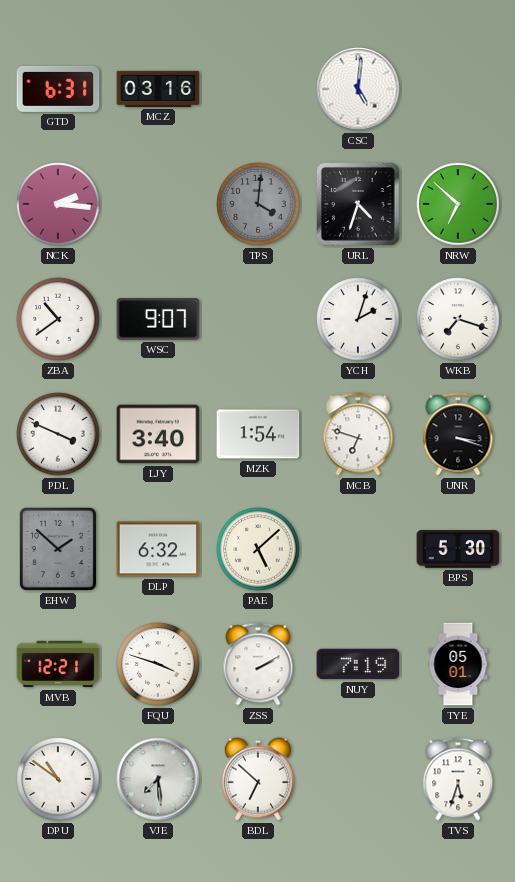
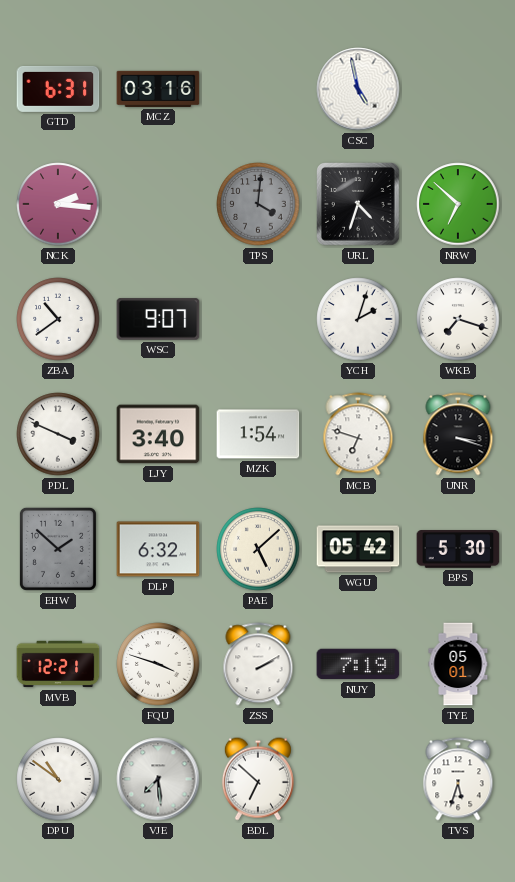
CSC: 5:01 -> 4:58 (358, 89)
WGU: none -> 05:42 (358, 549)
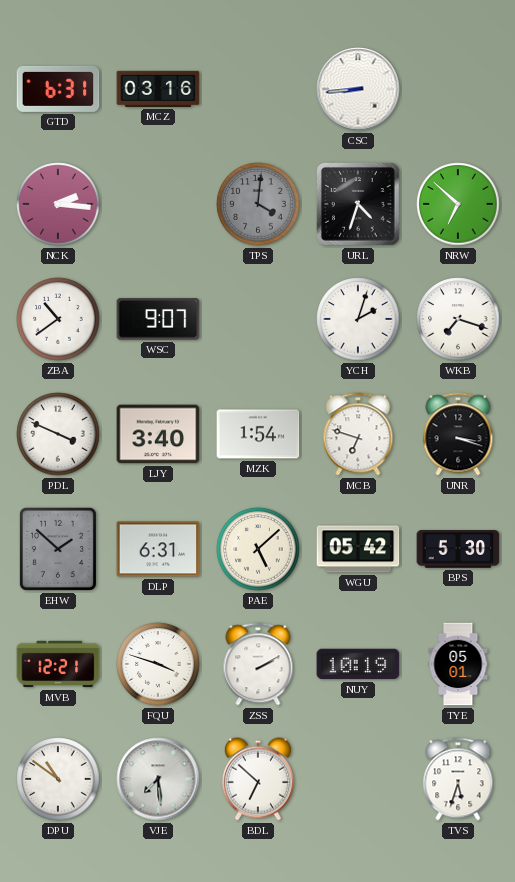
CSC: 4:58 -> 8:44 (358, 89)
DLP: 6:32 -> 6:31 (158, 549)
NUY: 7:19 -> 10:19 (358, 664)
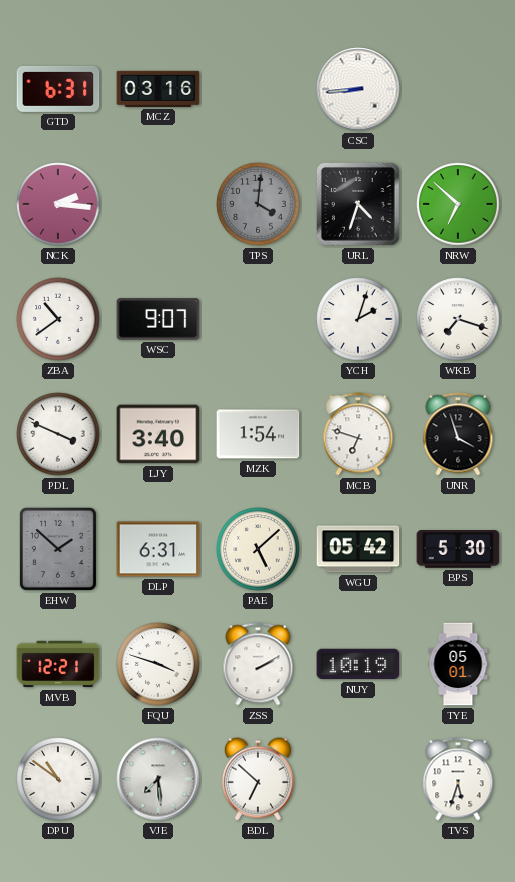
UNR: 3:18 -> 3:57 (458, 434)
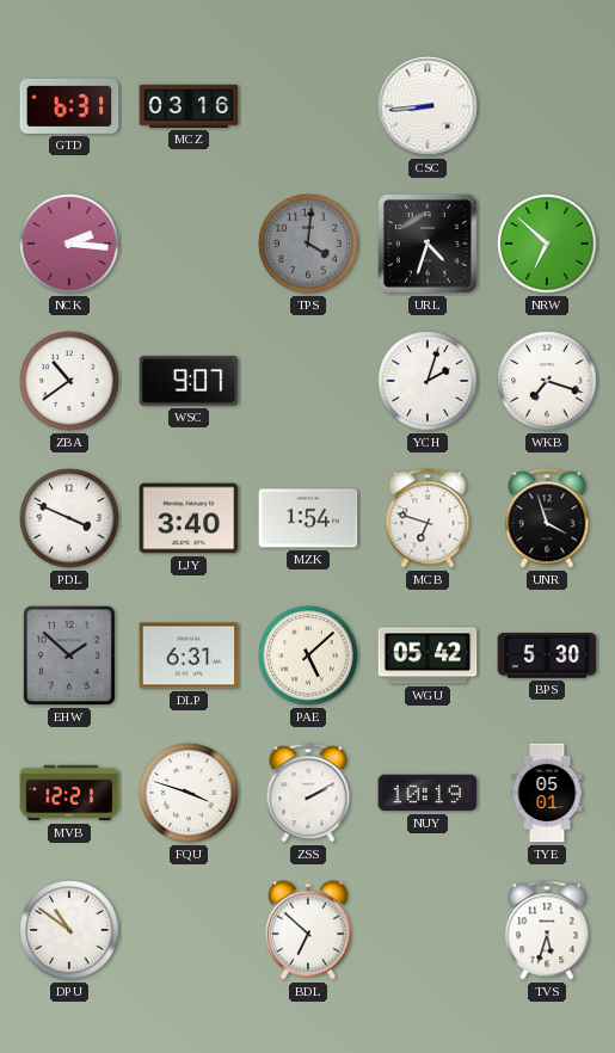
VJE: 7:29 -> none (158, 779)
